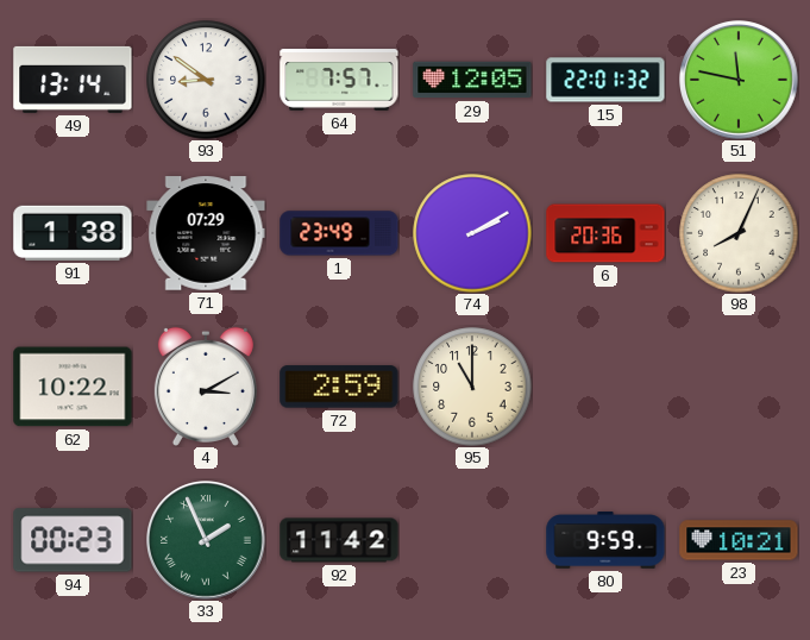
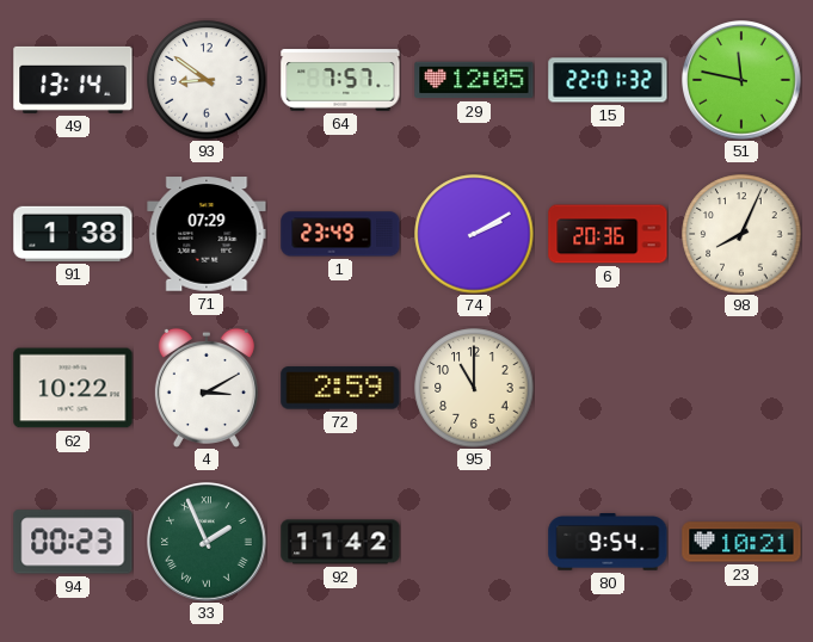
80: 9:59 -> 9:54 (608, 542)
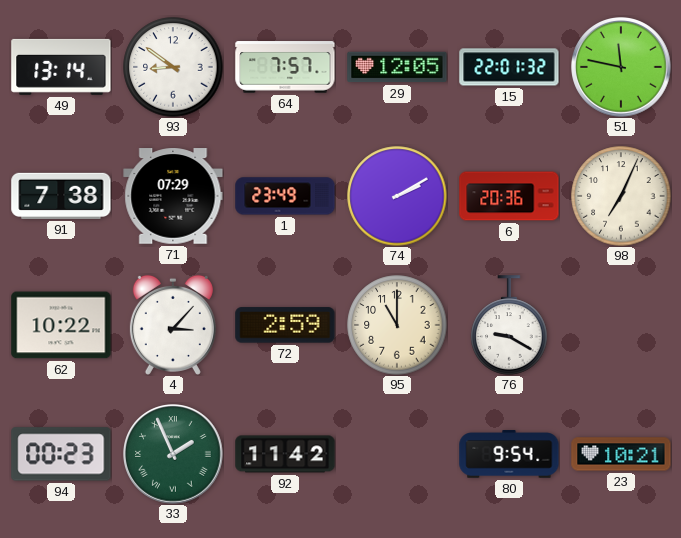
91: 1:38 -> 7:38 (61, 196)
98: 8:04 -> 7:04 (621, 196)
4: 3:10 -> 3:07 (173, 325)
76: none -> 9:20 (509, 325)
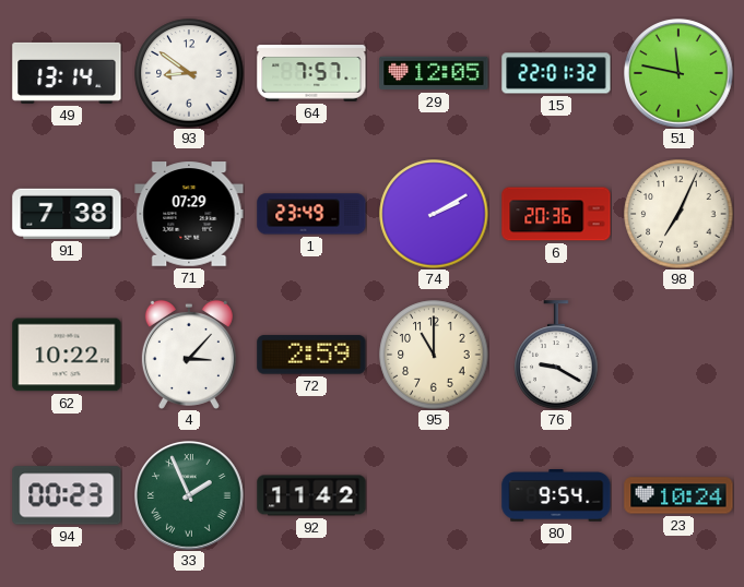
23: 10:21 -> 10:24 (678, 495)
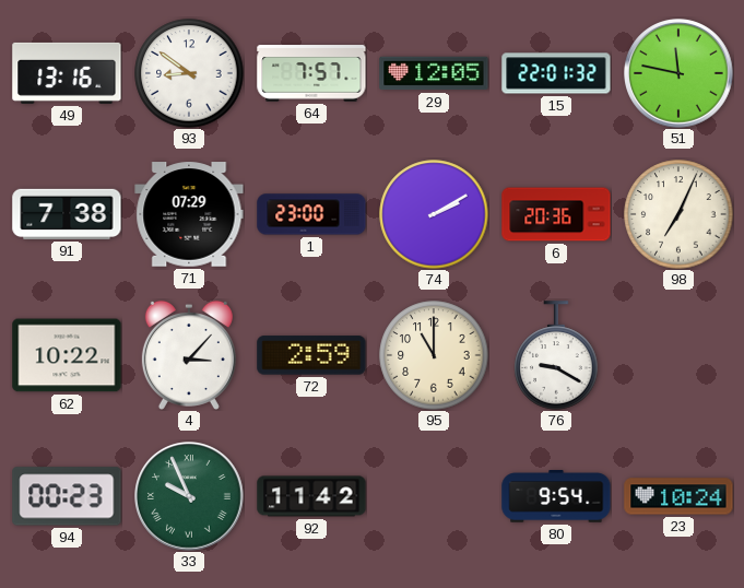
49: 13:14 -> 13:16 (67, 73)
1: 23:49 -> 23:00 (311, 214)
33: 1:56 -> 9:56 (190, 497)
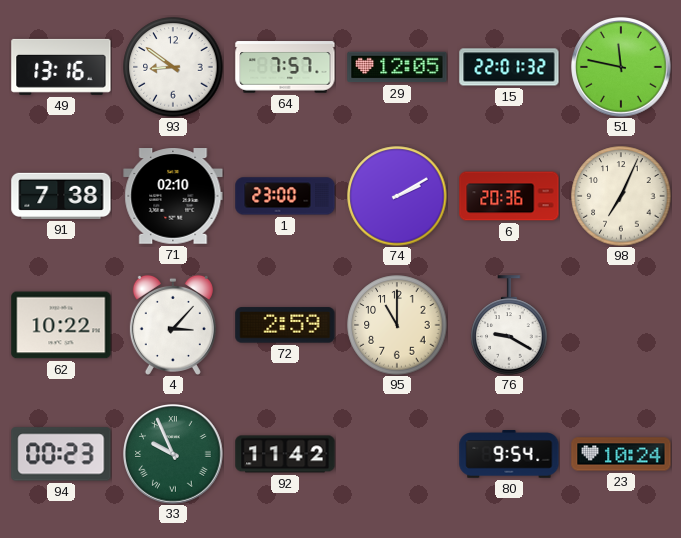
71: 07:29 -> 02:10 (173, 196)
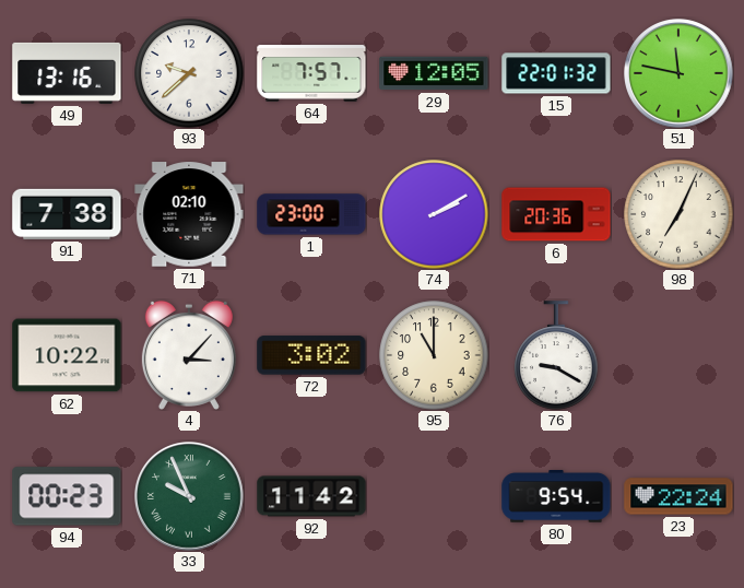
93: 8:51 -> 9:38 (189, 73)
72: 2:59 -> 3:02 (311, 355)
23: 10:24 -> 22:24 (678, 496)
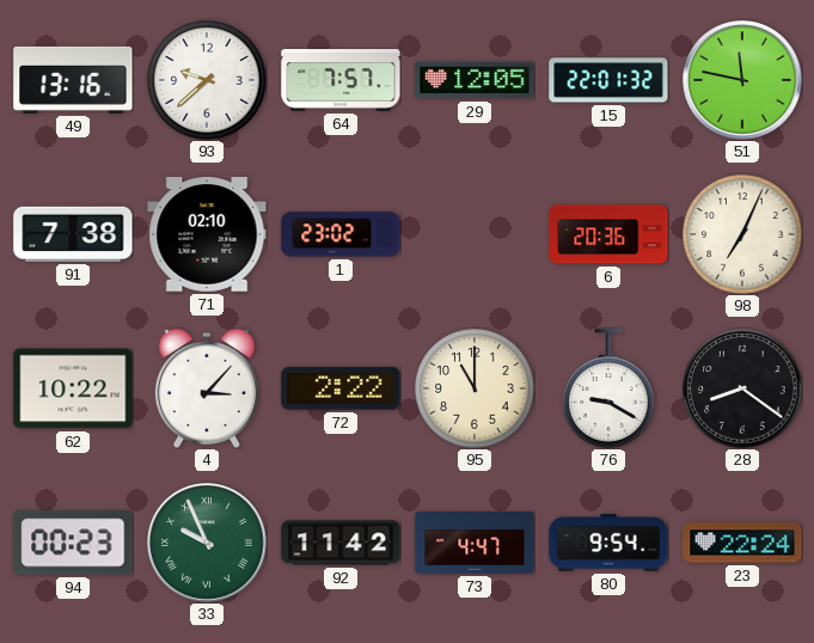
1: 23:00 -> 23:02 (341, 234)
74: 2:10 -> none (434, 214)
72: 3:02 -> 2:22 (341, 388)
28: none -> 8:21 (742, 388)
73: none -> 4:47 (475, 543)
